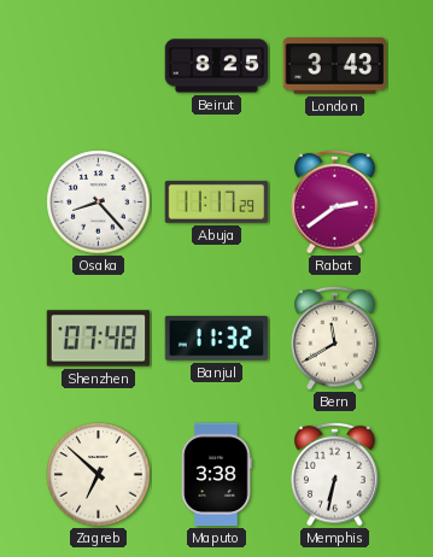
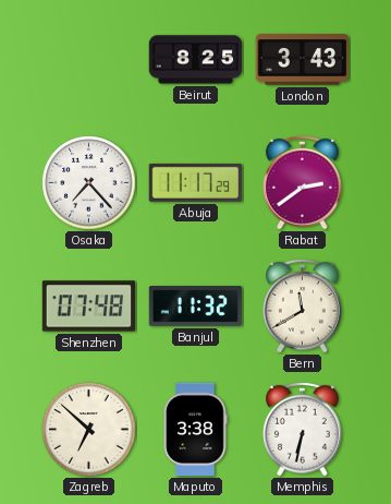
Osaka: 8:23 -> 7:23 (89, 183)
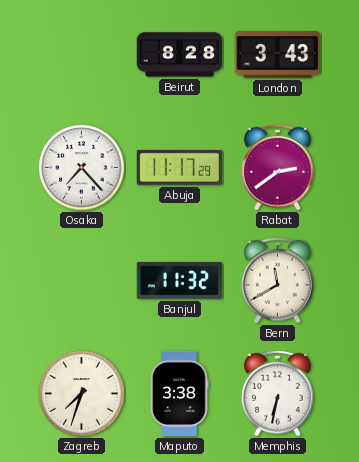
Beirut: 8:25 -> 8:28 (180, 55)
Shenzhen: 07:48 -> none (89, 307)
Zagreb: 6:52 -> 7:33 (82, 394)
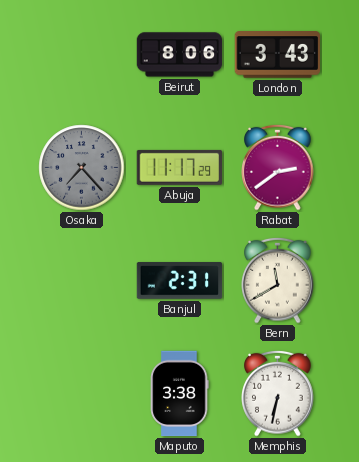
Beirut: 8:28 -> 8:06 (180, 55)
Osaka dial: white -> grey (82, 168)
Banjul: 11:32 -> 2:31 (180, 281)
Zagreb: 7:33 -> none (82, 394)
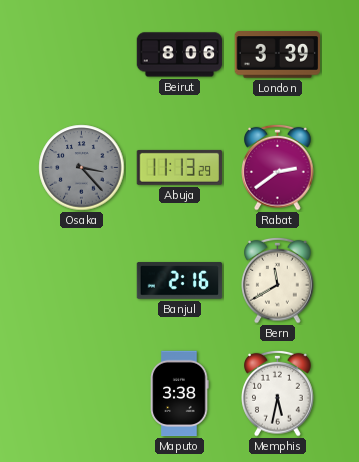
London: 3:43 -> 3:39 (277, 55)
Osaka: 7:23 -> 3:23 (82, 168)
Abuja: 11:17 -> 11:13 (179, 167)
Banjul: 2:31 -> 2:16 (180, 281)
Memphis: 6:32 -> 5:32 (278, 393)
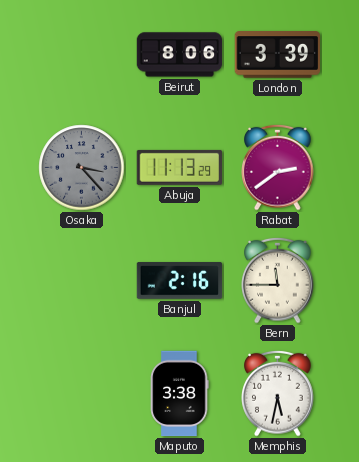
Bern: 11:40 -> 11:45 (278, 280)
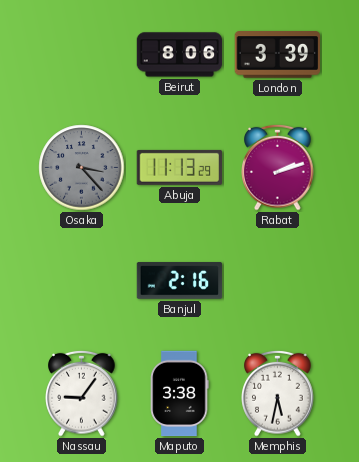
Rabat: 2:39 -> 2:12 (278, 167)
Bern: 11:45 -> none (278, 280)
Nassau: none -> 9:06 (82, 393)
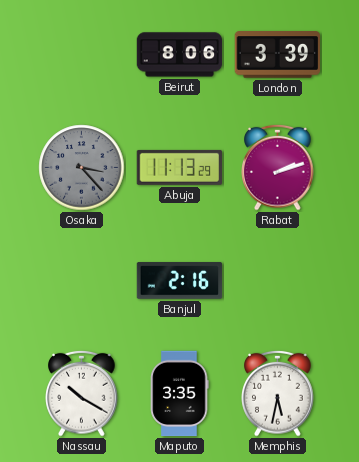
Nassau: 9:06 -> 10:20 (82, 393)
Maputo: 3:38 -> 3:35 (180, 394)
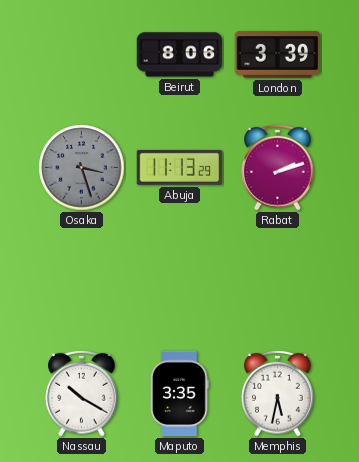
Osaka: 3:23 -> 3:27 (82, 168)
Banjul: 2:16 -> none (180, 281)
